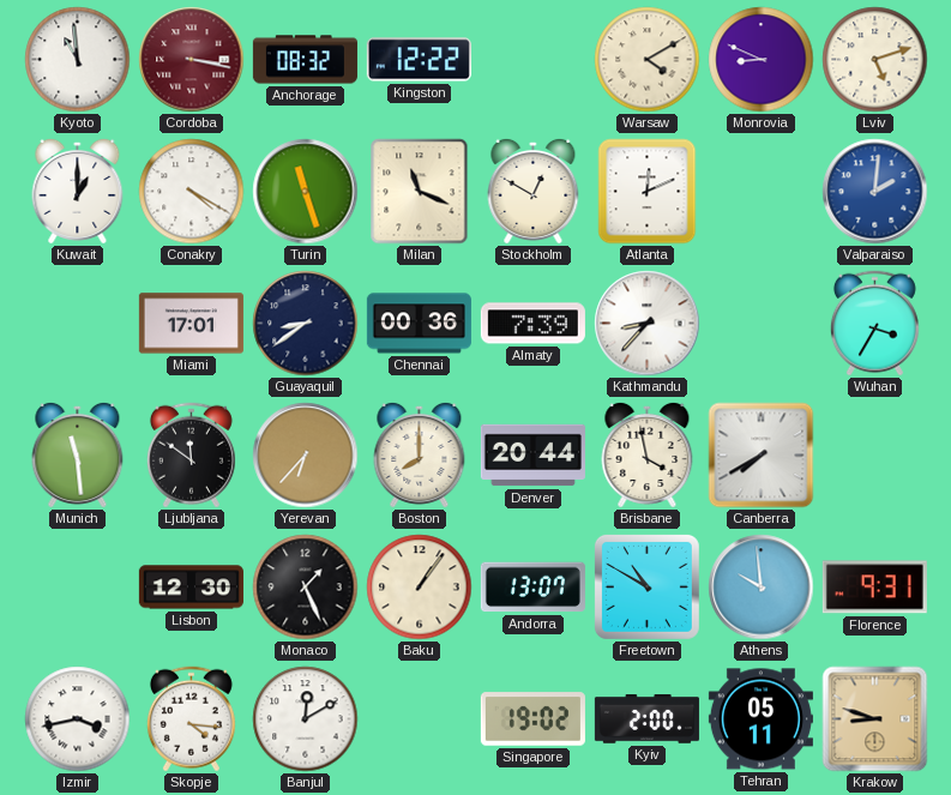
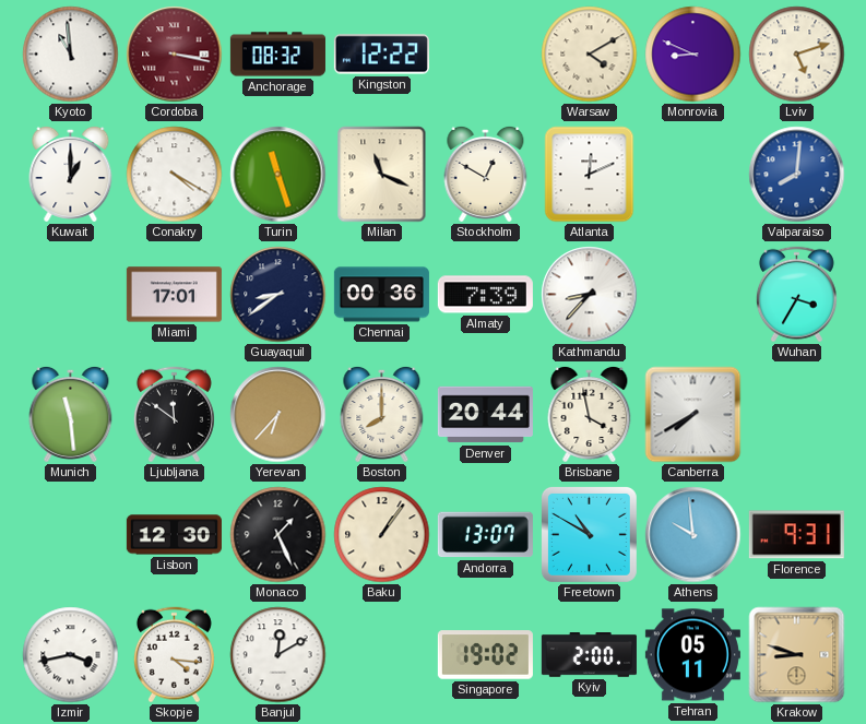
Valparaiso: 2:01 -> 8:01 (797, 175)
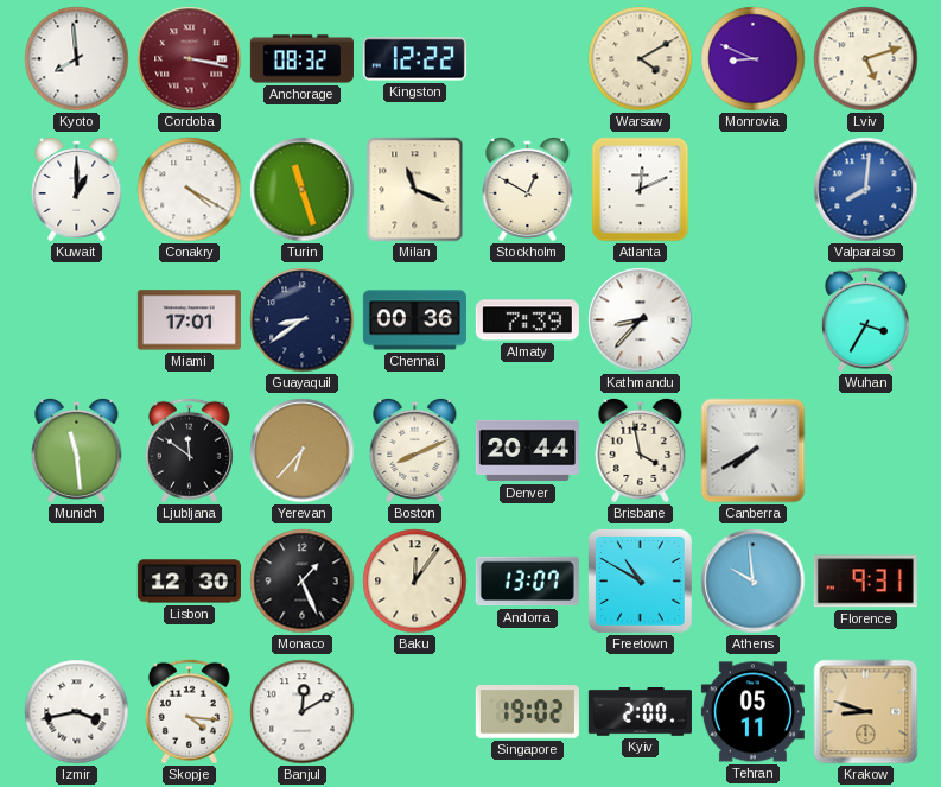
Kyoto: 10:59 -> 7:59 (77, 59)
Boston: 8:00 -> 8:11 (415, 450)
Baku: 1:06 -> 12:06 (415, 582)
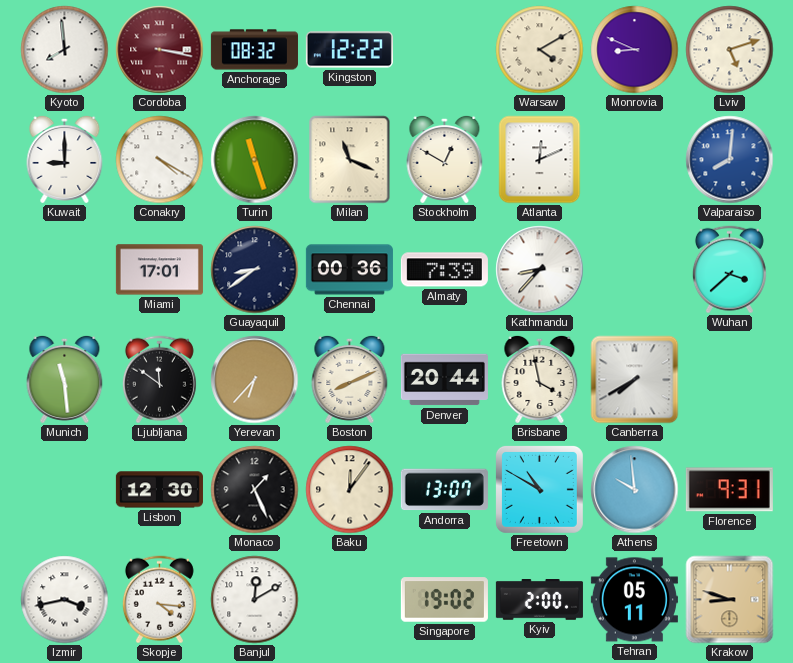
Kuwait: 1:00 -> 9:00 (65, 159)
Wuhan: 3:35 -> 3:38 (729, 270)
